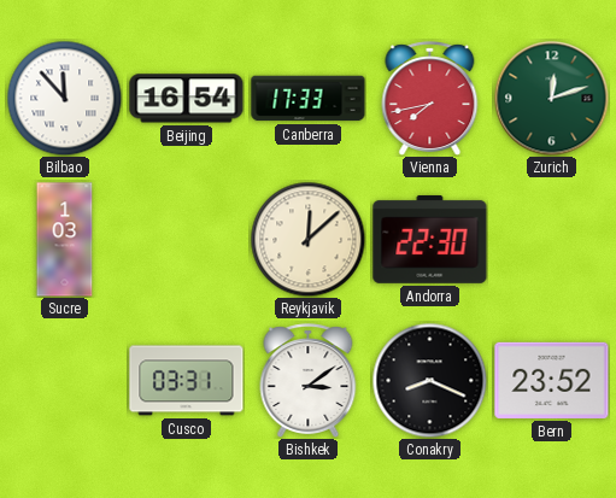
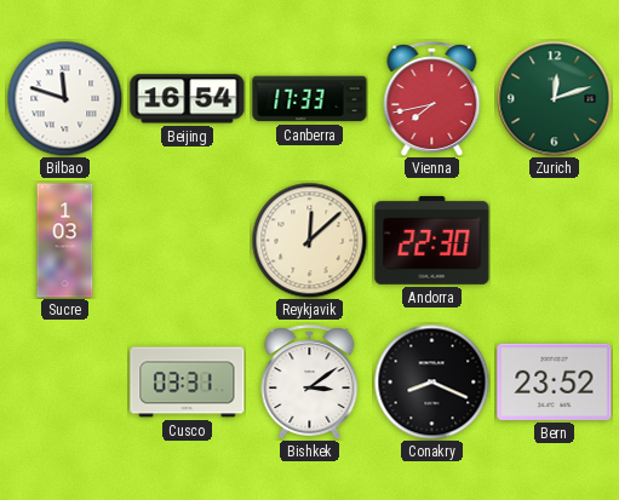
Bilbao: 11:53 -> 11:48 (64, 98)
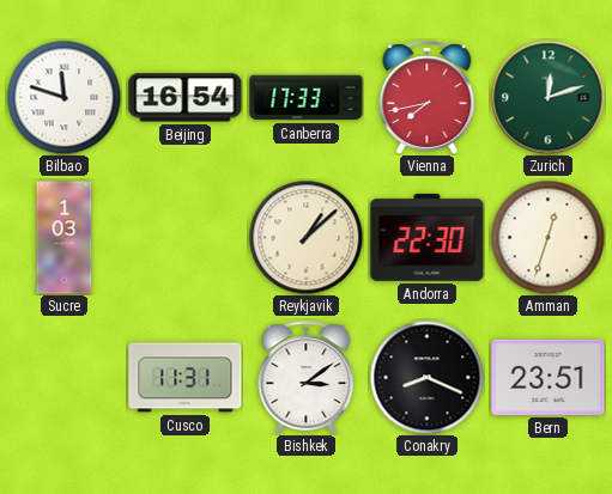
Reykjavik: 12:08 -> 1:08 (305, 237)
Amman: none -> 12:33 (547, 237)
Cusco: 03:31 -> 11:31 (186, 378)
Bern: 23:52 -> 23:51 (549, 377)
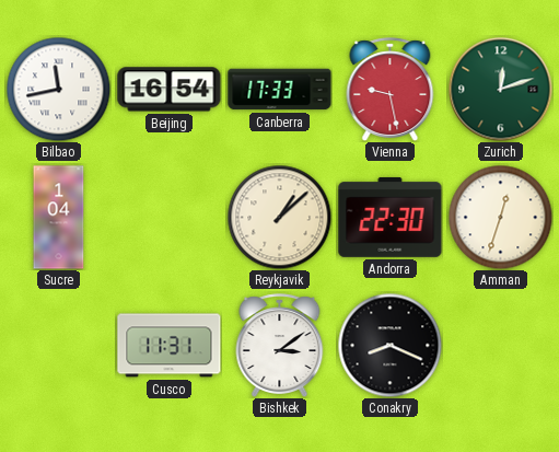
Bilbao: 11:48 -> 11:43 (58, 89)
Vienna: 7:43 -> 9:28 (391, 89)
Sucre: 1:03 -> 1:04 (59, 218)
Bern: 23:51 -> none (549, 377)
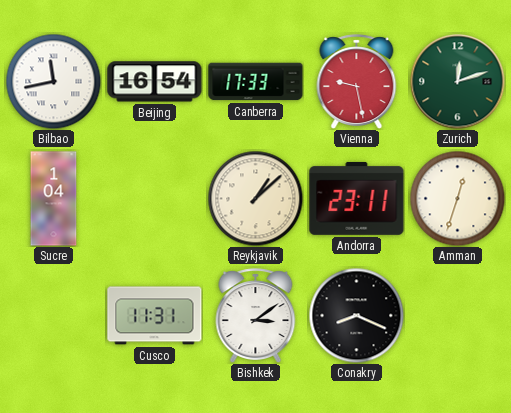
Andorra: 22:30 -> 23:11 (357, 198)
